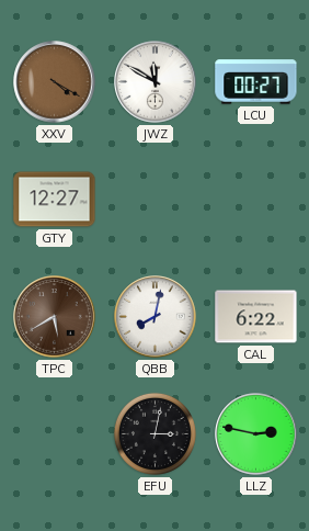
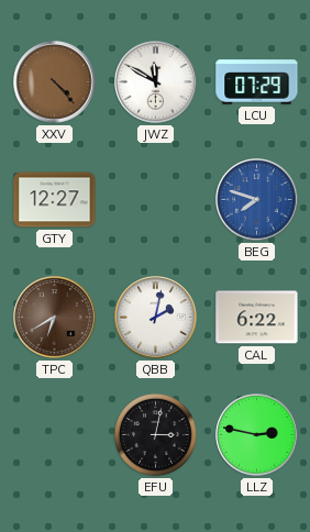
XXV: 4:20 -> 4:23 (55, 82)
LCU: 00:27 -> 07:29 (257, 82)
BEG: none -> 7:48 (257, 200)
TPC: 5:40 -> 6:40 (55, 318)
QBB: 8:02 -> 2:02 (156, 318)
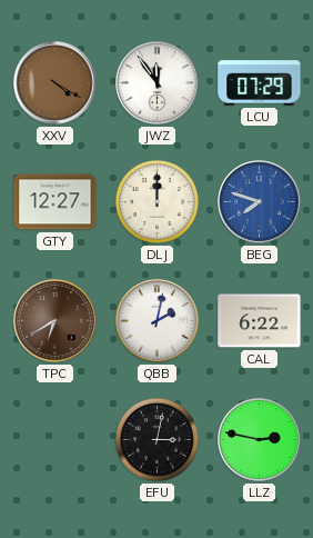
XXV: 4:23 -> 4:20 (55, 83)
JWZ: 11:50 -> 11:54 (158, 83)
DLJ: none -> 12:00 (156, 201)
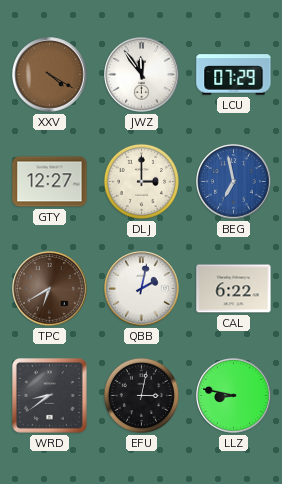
DLJ: 12:00 -> 3:00 (141, 181)
BEG: 7:48 -> 6:58 (234, 182)
WRD: none -> 8:39 (50, 396)
LLZ: 2:47 -> 8:47 (234, 396)
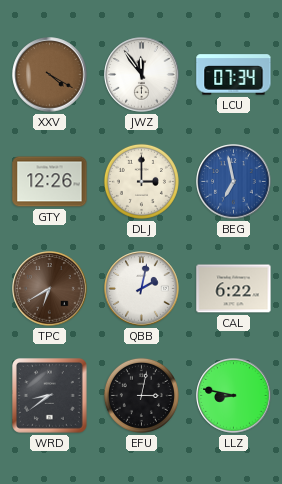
LCU: 07:29 -> 07:34 (234, 75)
GTY: 12:27 -> 12:26 (50, 182)
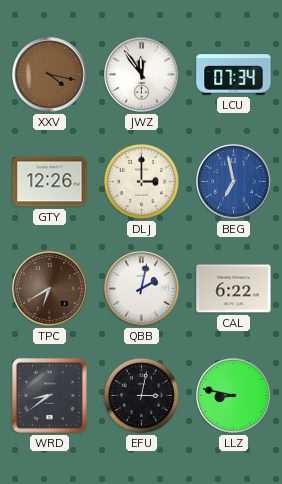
XXV: 4:20 -> 4:17 (50, 75)
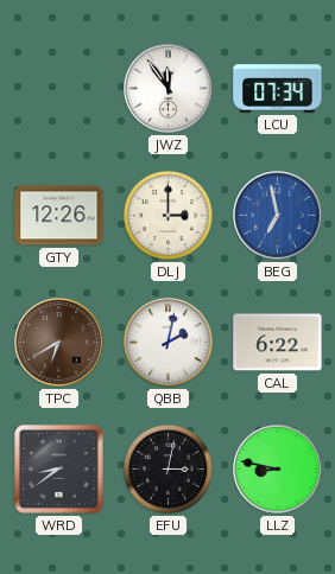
XXV: 4:17 -> none (50, 75)
